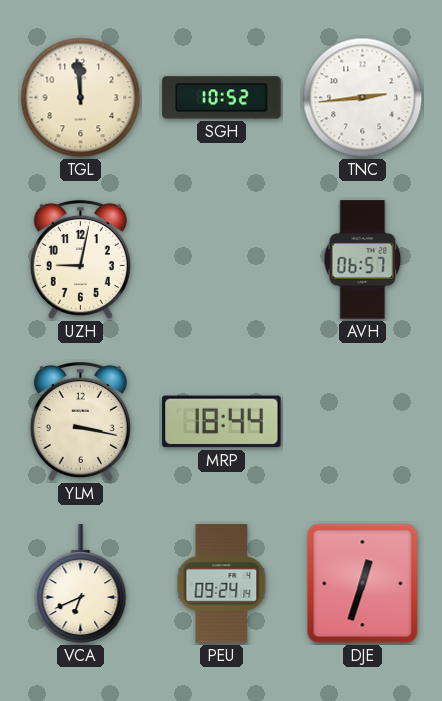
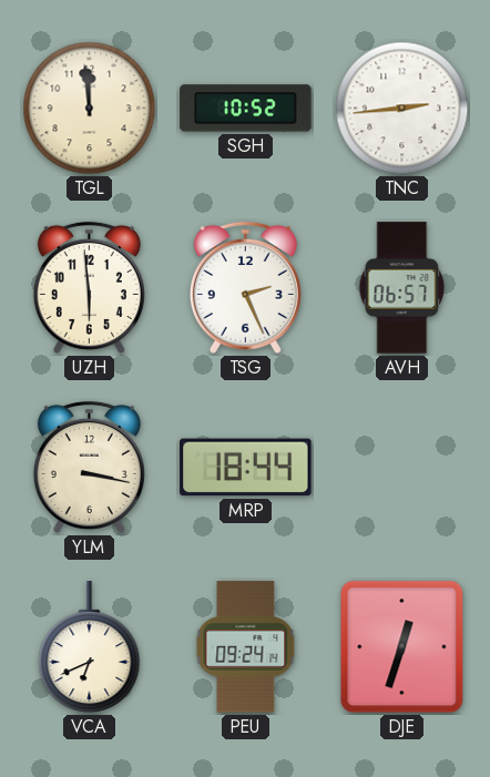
UZH: 9:02 -> 5:59 (89, 287)
TSG: none -> 2:26 (245, 287)
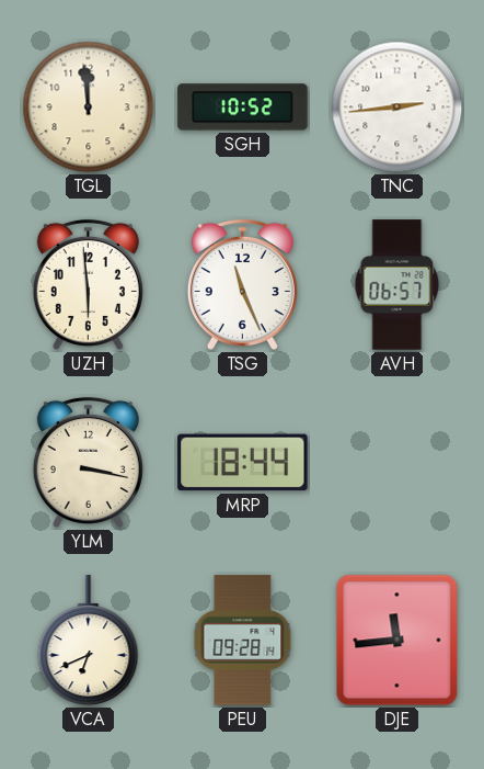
TSG: 2:26 -> 11:26 (242, 284)
PEU: 09:24 -> 09:28 (243, 641)
DJE: 12:33 -> 11:44 (397, 641)
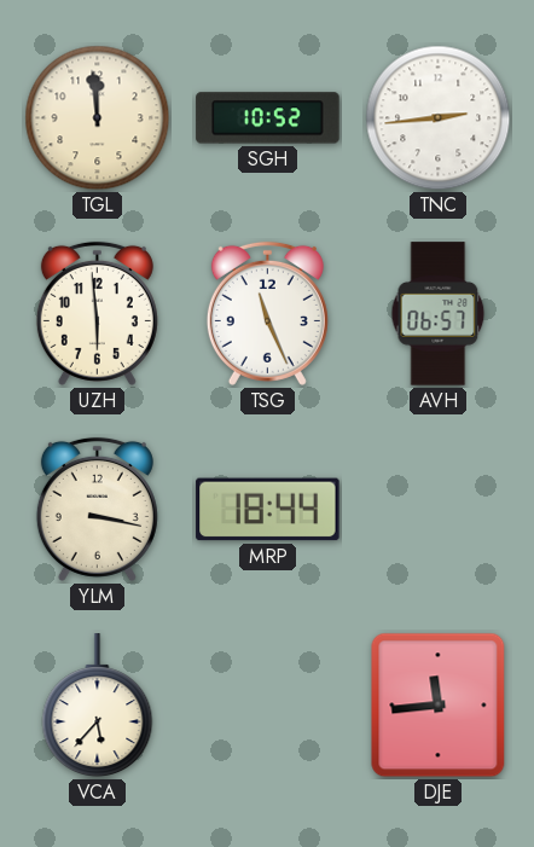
VCA: 6:41 -> 5:37 (98, 706)
PEU: 09:28 -> none (243, 641)
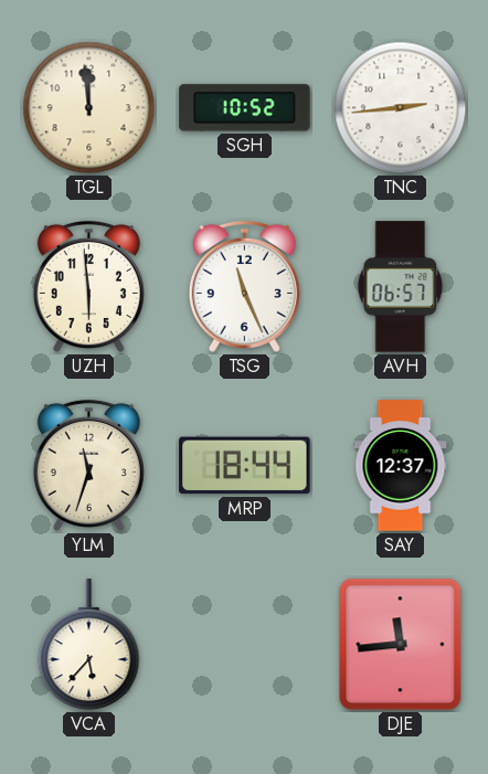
YLM: 3:17 -> 11:33 (88, 465)
SAY: none -> 12:37 (401, 466)
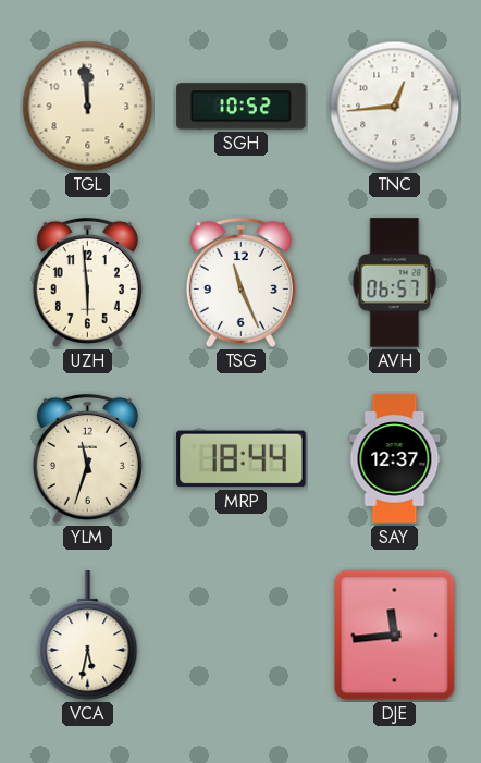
TNC: 2:44 -> 12:44 (395, 107)
VCA: 5:37 -> 5:32 (88, 636)
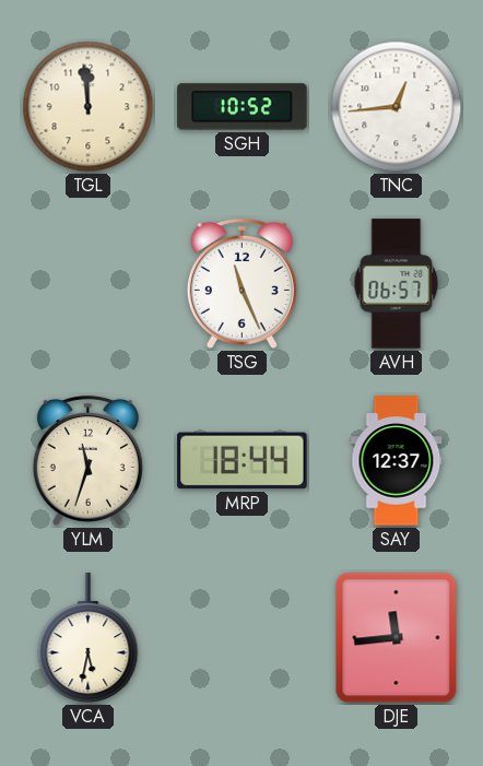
UZH: 5:59 -> none (87, 282)
